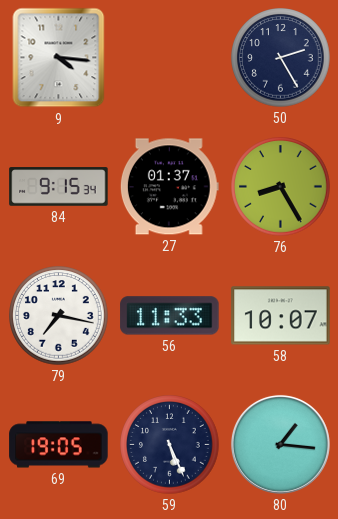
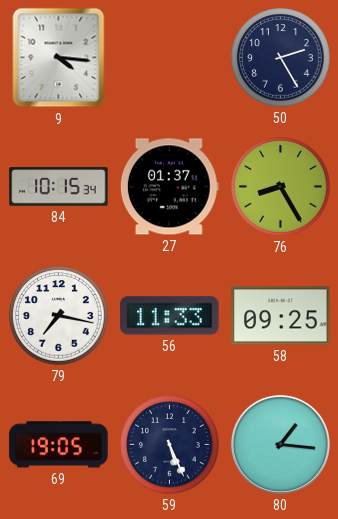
84: 9:15 -> 10:15 (59, 187)
58: 10:07 -> 09:25 (281, 316)
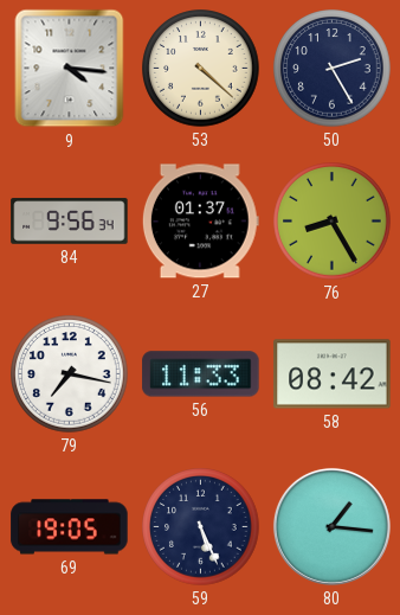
53: none -> 4:22 (201, 69)
84: 10:15 -> 9:56 (70, 222)
58: 09:25 -> 08:42 (333, 374)
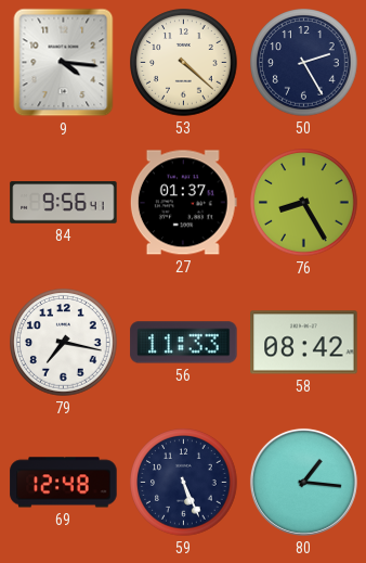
84: 9:56:34 -> 9:56:41 (64, 203)
69: 19:05 -> 12:48 (64, 483)
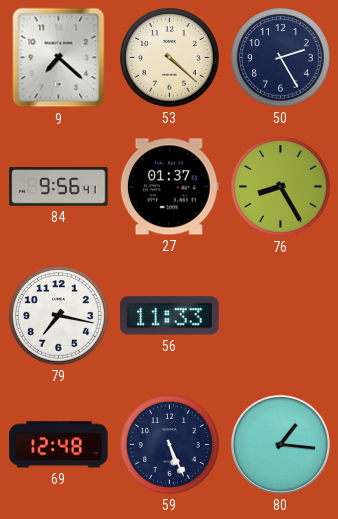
9: 4:16 -> 7:22 (59, 58)
58: 08:42 -> none (304, 343)
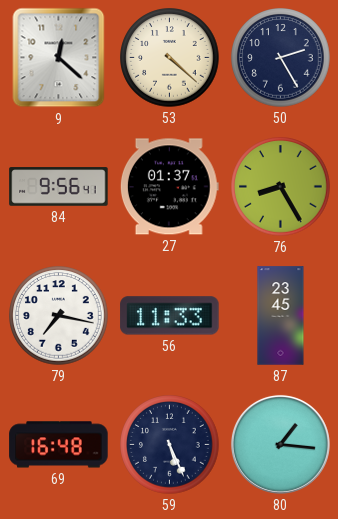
9: 7:22 -> 12:22 (59, 58)
87: none -> 23:45 (281, 316)
69: 12:48 -> 16:48 (59, 445)
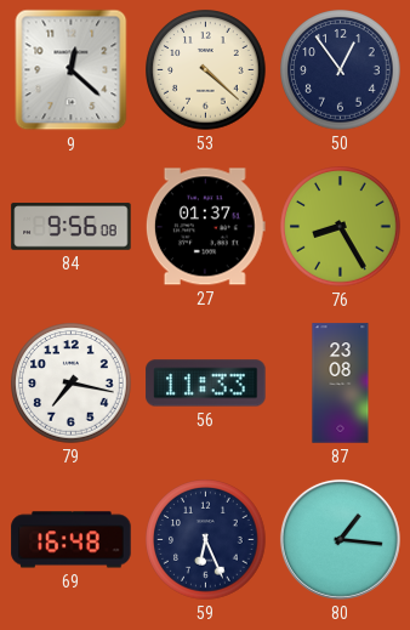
50: 2:25 -> 12:54 (341, 70)
84: 9:56:41 -> 9:56:08 (72, 227)
87: 23:45 -> 23:08 (341, 384)
59: 5:26 -> 6:26 (206, 540)
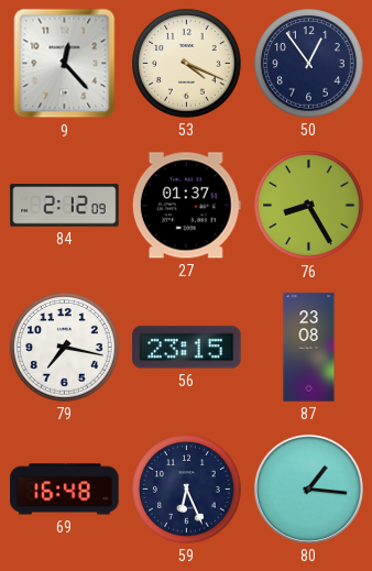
9: 12:22 -> 12:23 (65, 64)
53: 4:22 -> 4:19 (187, 64)
84: 9:56 -> 2:12 (65, 206)
56: 11:33 -> 23:15 (187, 348)
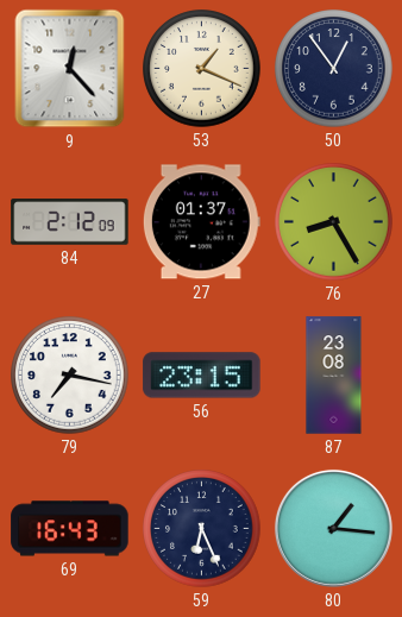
53: 4:19 -> 1:19 (202, 69)
69: 16:48 -> 16:43 (70, 529)
